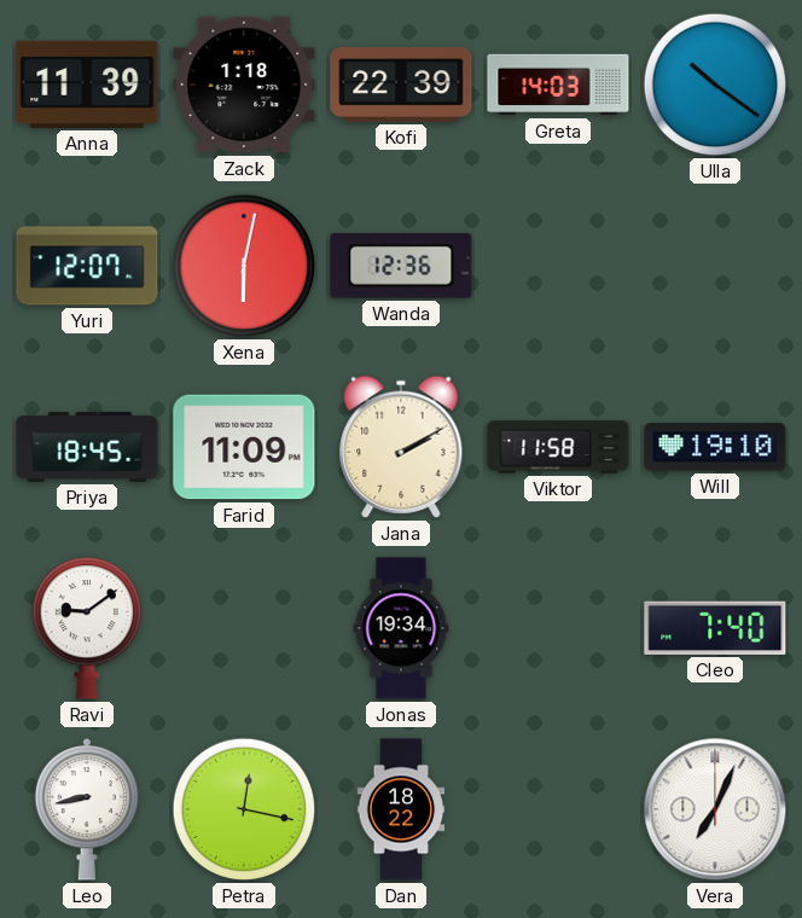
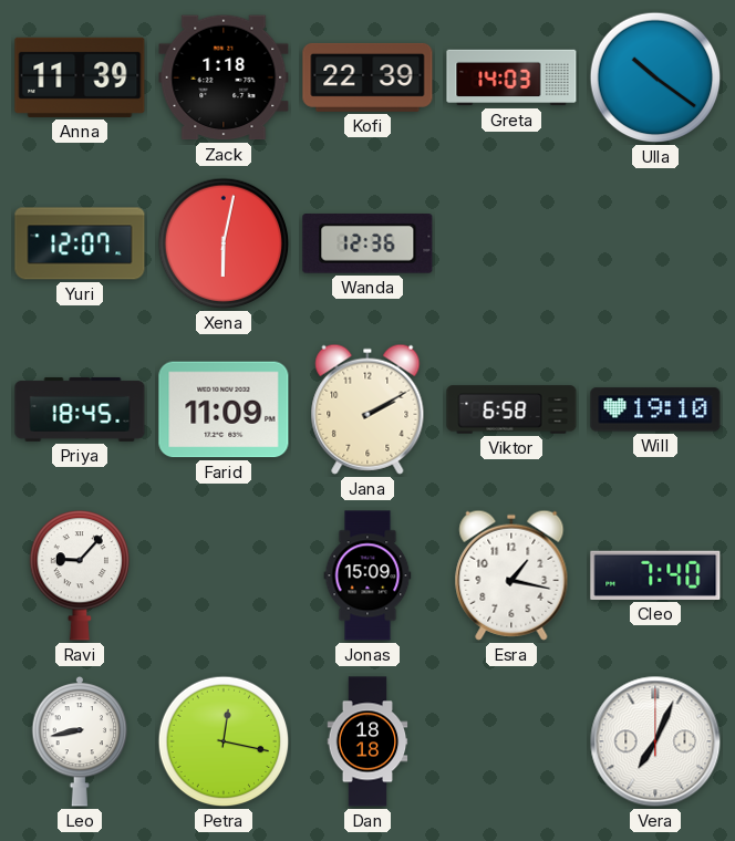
Viktor: 11:58 -> 6:58 (511, 409)
Ravi: 9:09 -> 9:07 (79, 575)
Jonas: 19:34 -> 15:09 (367, 575)
Esra: none -> 1:17 (511, 575)
Dan: 18:22 -> 18:18 (367, 741)
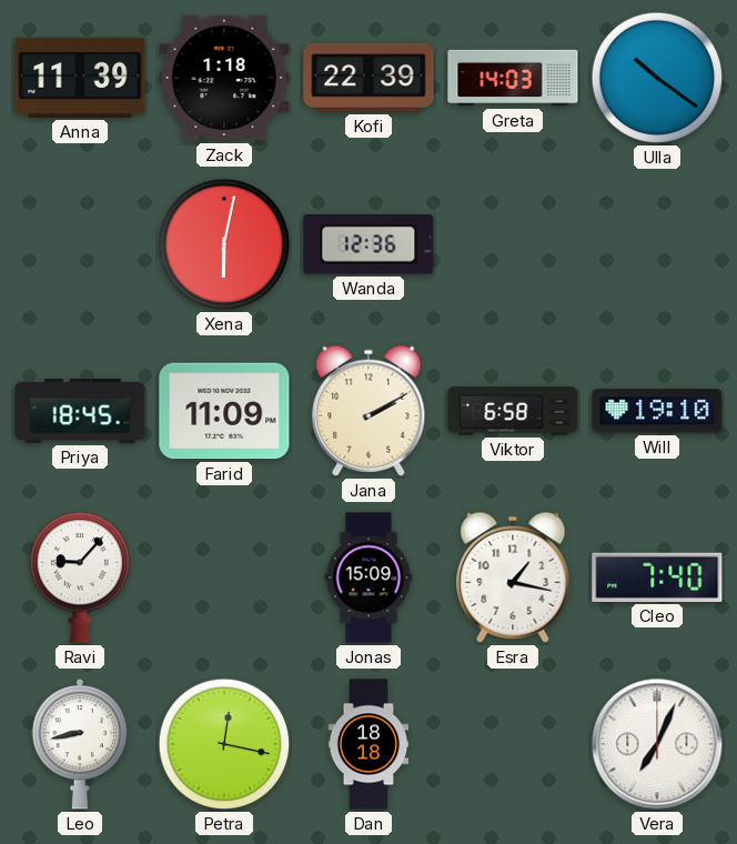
Yuri: 12:07 -> none (80, 243)
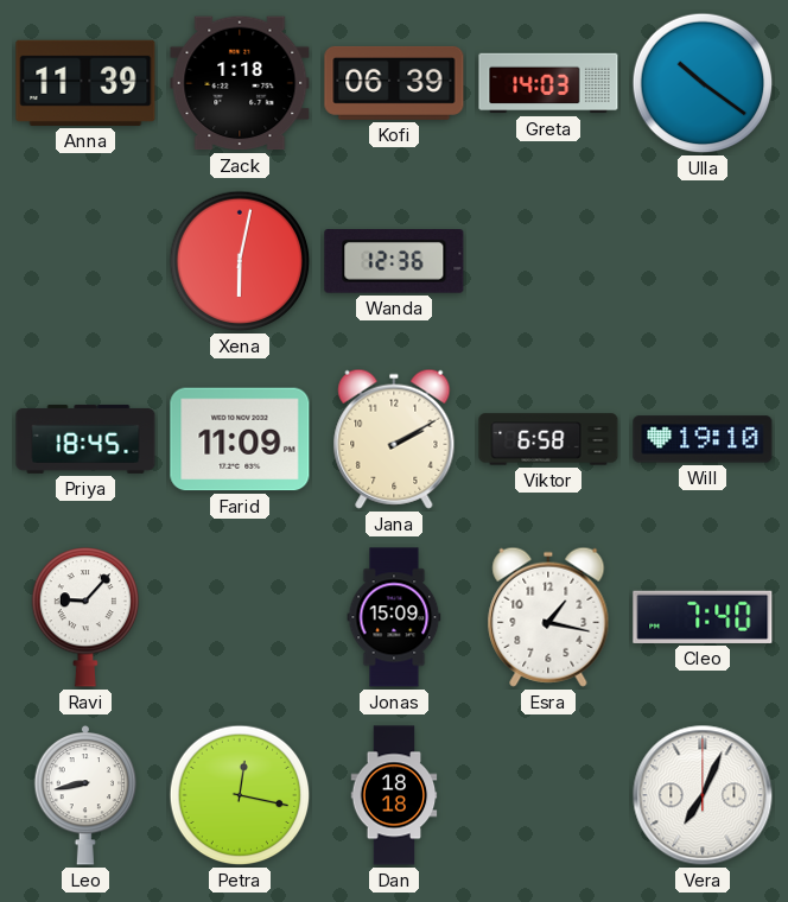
Kofi: 22:39 -> 06:39 (394, 83)
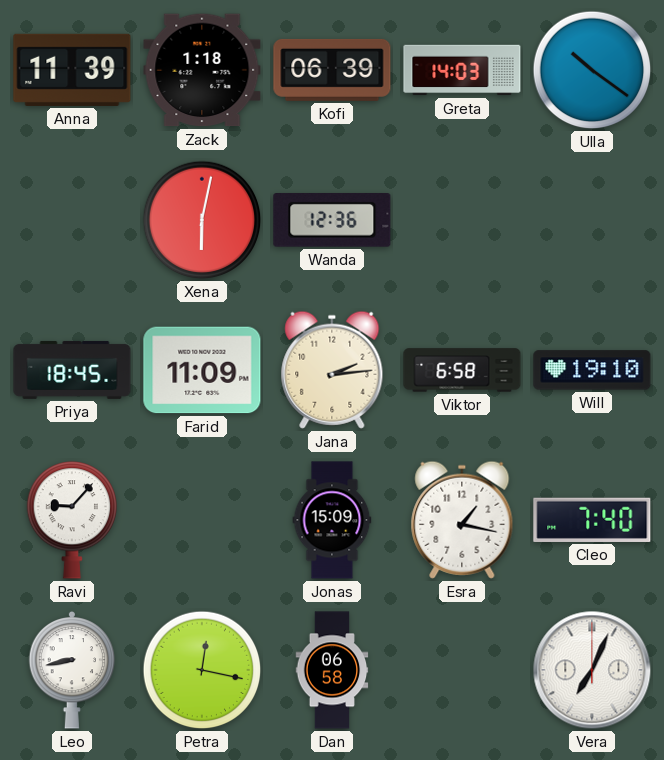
Jana: 2:10 -> 2:14 (332, 370)
Dan: 18:18 -> 06:58 (332, 670)
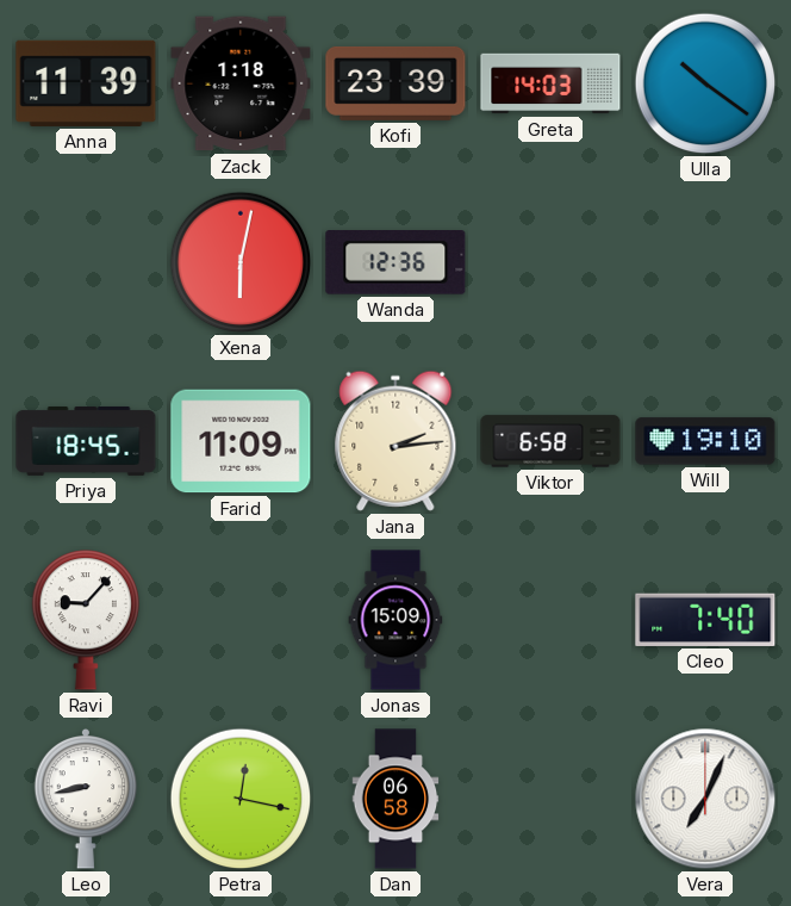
Kofi: 06:39 -> 23:39 (395, 83)
Esra: 1:17 -> none (462, 520)
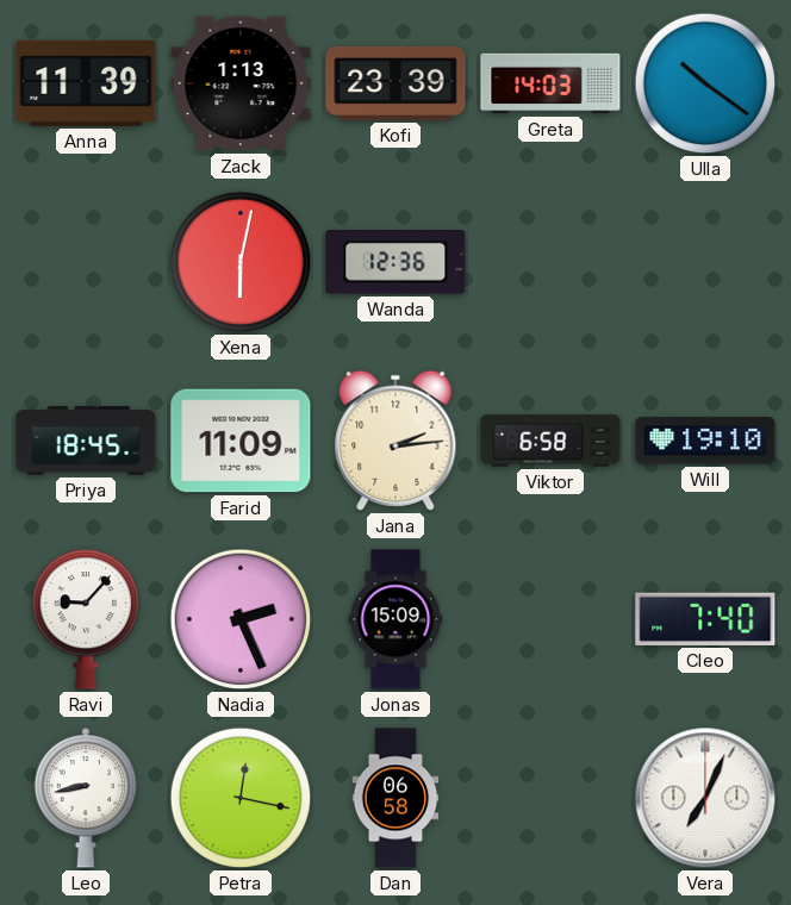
Zack: 1:18 -> 1:13 (241, 83)
Nadia: none -> 2:26 (241, 619)
